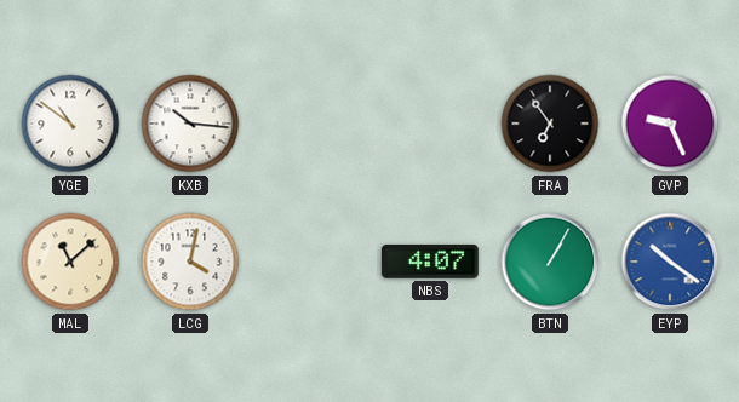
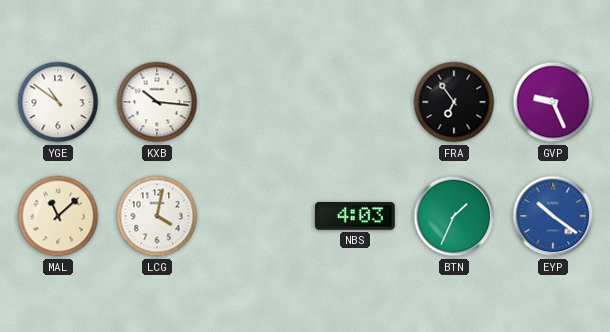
NBS: 4:07 -> 4:03 (355, 217)
BTN: 1:05 -> 1:34 (454, 216)
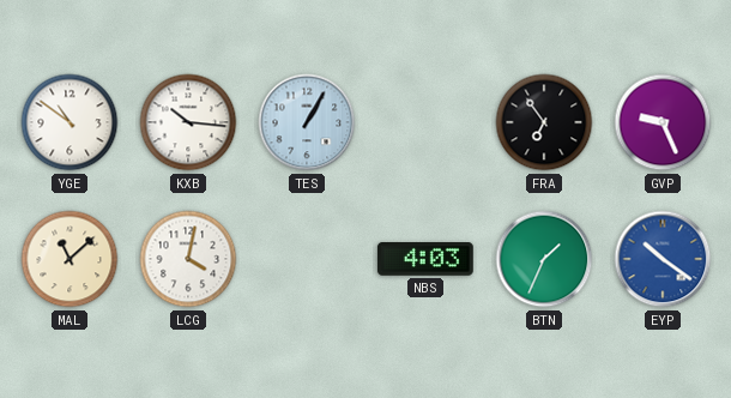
TES: none -> 1:05 (307, 122)
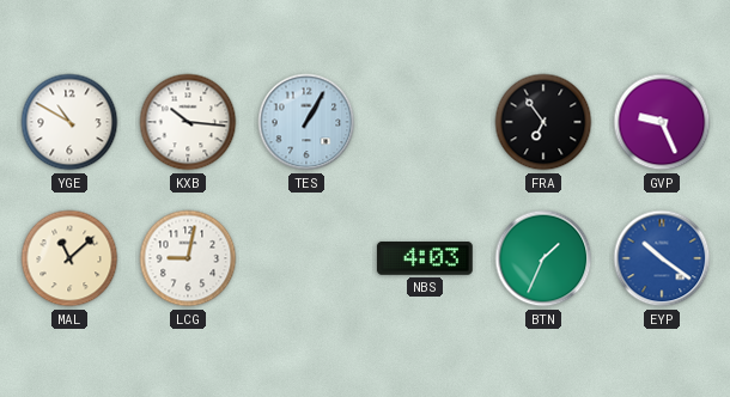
YGE: 10:51 -> 10:50 (69, 122)
LCG: 4:02 -> 9:02 (188, 258)
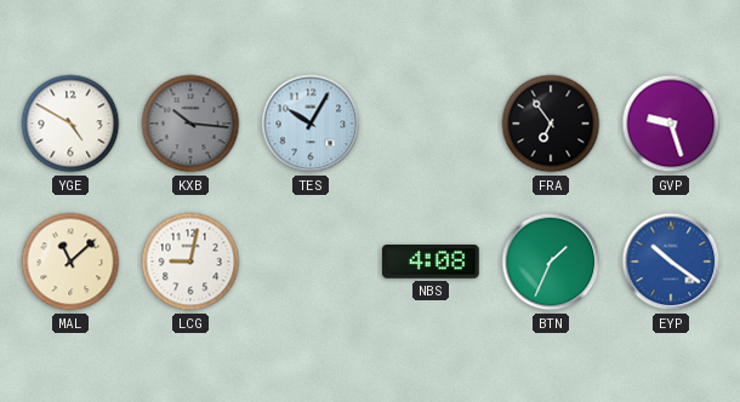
YGE: 10:50 -> 4:50 (70, 124)
KXB dial: white -> grey (190, 124)
TES: 1:05 -> 10:05 (311, 124)
GVP: 9:26 -> 9:27 (671, 124)
NBS: 4:03 -> 4:08 (431, 263)
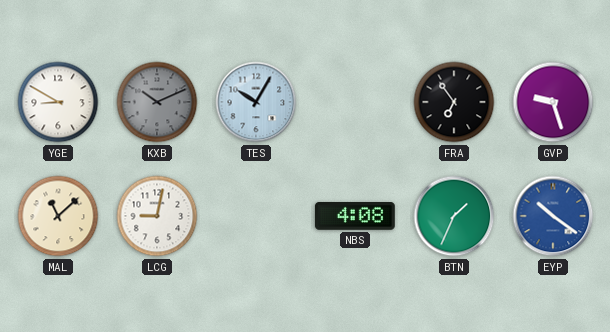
YGE: 4:50 -> 8:50 (58, 102)
KXB: 10:16 -> 10:11 (157, 102)
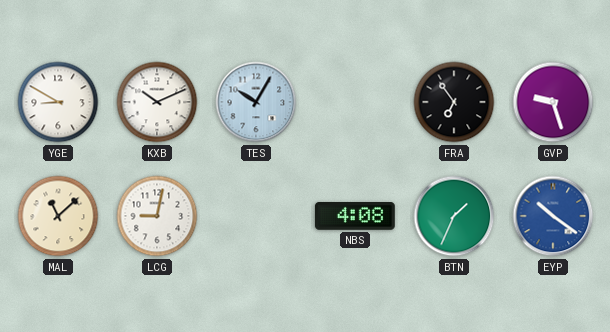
KXB dial: grey -> white (157, 102)
